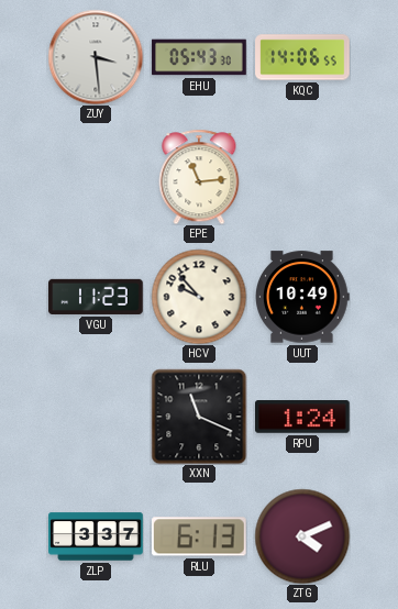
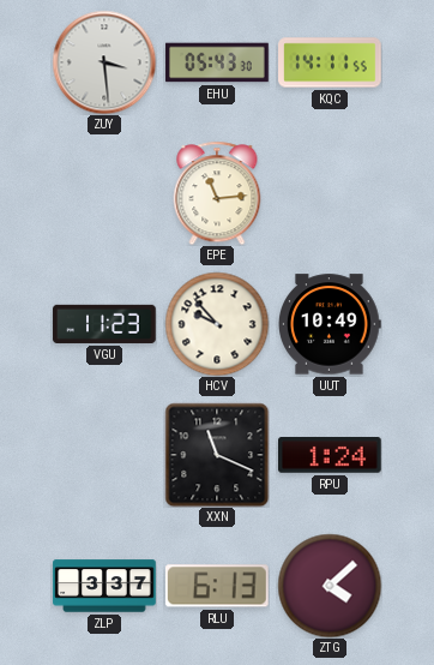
KQC: 14:06 -> 14:11 (330, 62)
ZTG: 4:11 -> 4:08 (330, 586)
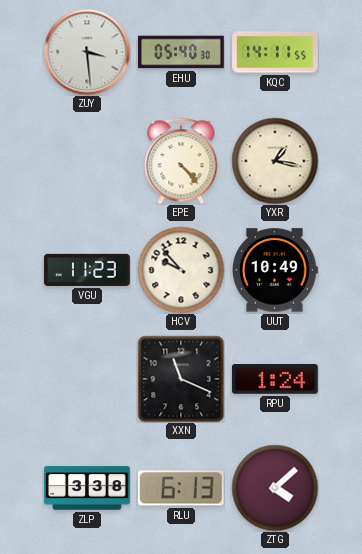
EHU: 05:43 -> 05:40 (181, 52)
EPE: 11:14 -> 4:23 (181, 161)
YXR: none -> 1:17 (275, 161)
ZLP: 3:37 -> 3:38 (87, 488)
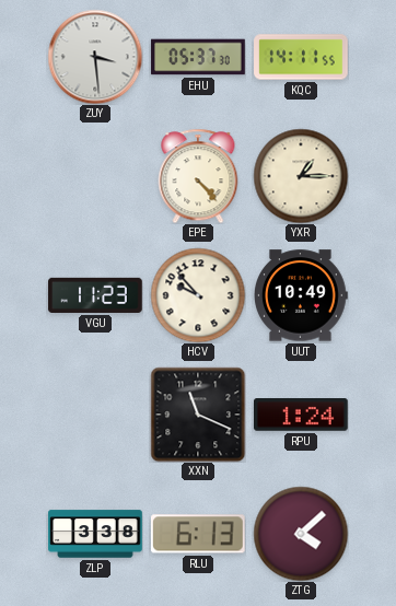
EHU: 05:40 -> 05:37 (198, 57)
YXR: 1:17 -> 1:15 (301, 176)
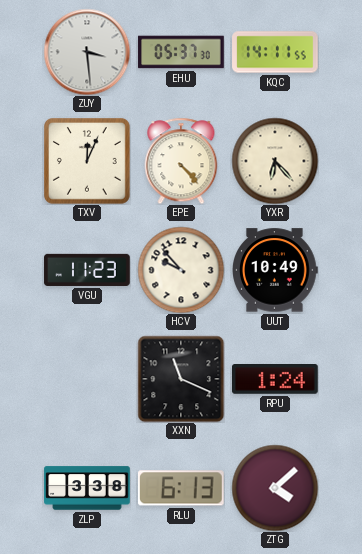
TXV: none -> 12:04 (88, 162)
YXR: 1:15 -> 6:23 (275, 161)
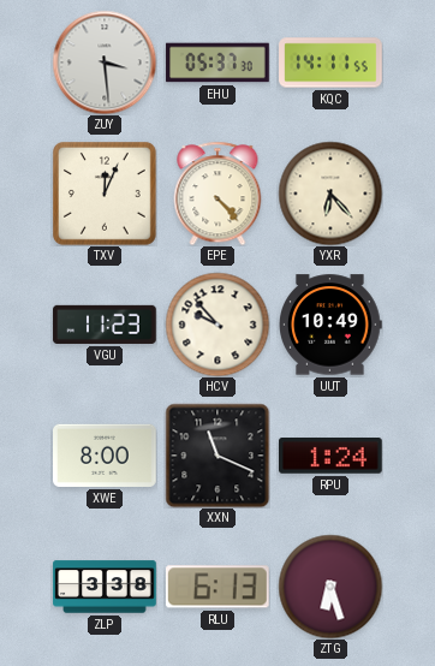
XWE: none -> 8:00 (105, 456)
ZTG: 4:08 -> 6:27 (330, 587)
